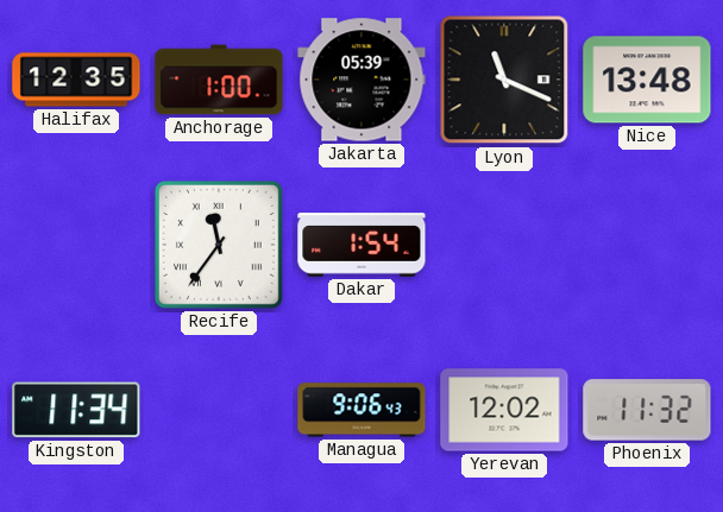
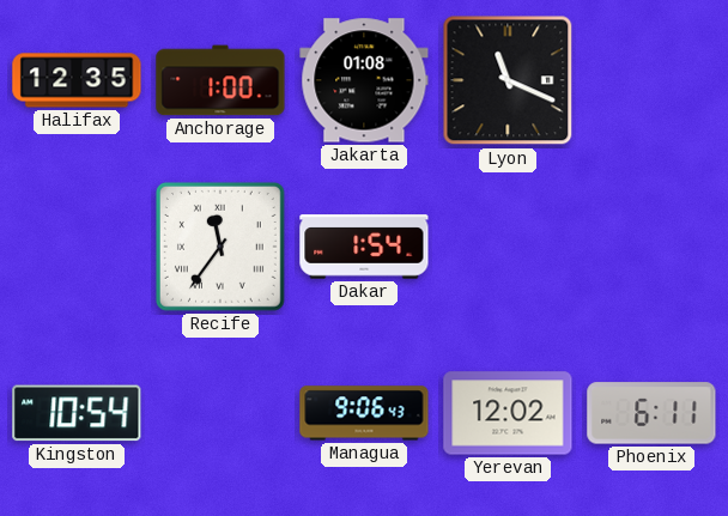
Jakarta: 05:39 -> 01:08 (364, 80)
Nice: 13:48 -> none (647, 80)
Kingston: 11:34 -> 10:54 (77, 413)
Phoenix: 11:32 -> 6:11 (651, 413)
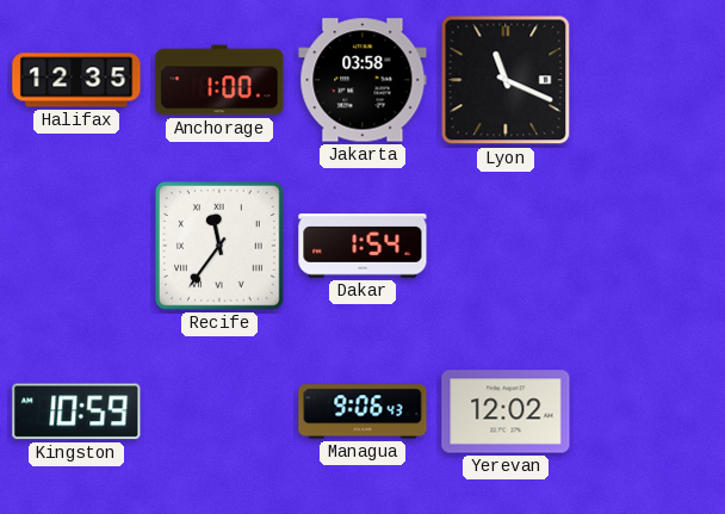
Jakarta: 01:08 -> 03:58 (362, 80)
Kingston: 10:54 -> 10:59 (76, 411)
Phoenix: 6:11 -> none (651, 413)
